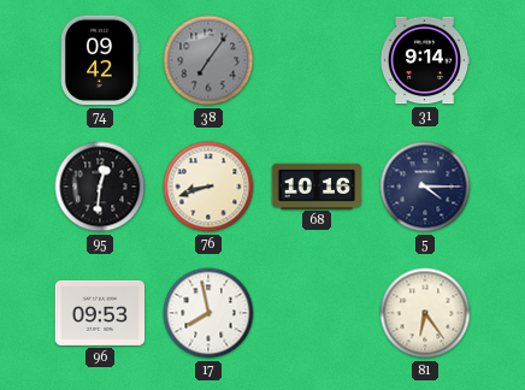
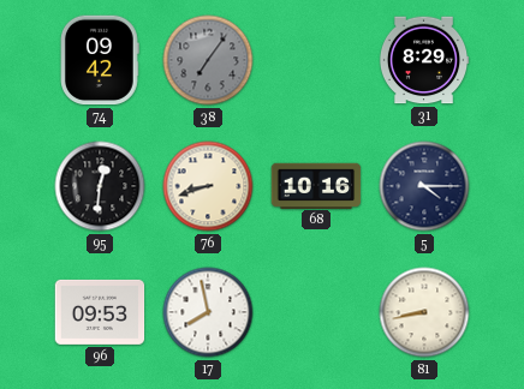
31: 9:14 -> 8:29 (424, 60)
81: 6:24 -> 8:43 (424, 312)
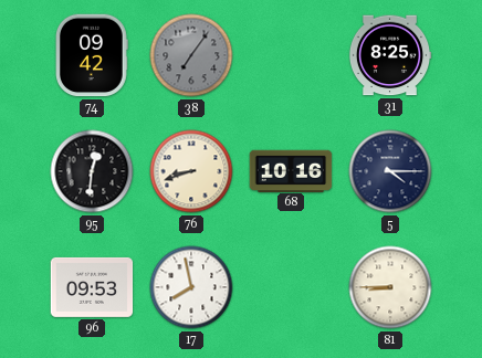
31: 8:29 -> 8:25 (390, 55)
81: 8:43 -> 8:45 (390, 287)
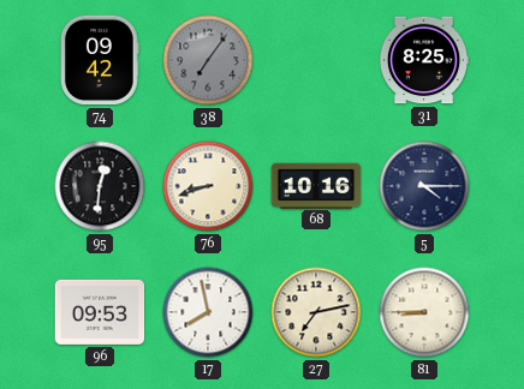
27: none -> 7:13 (316, 312)
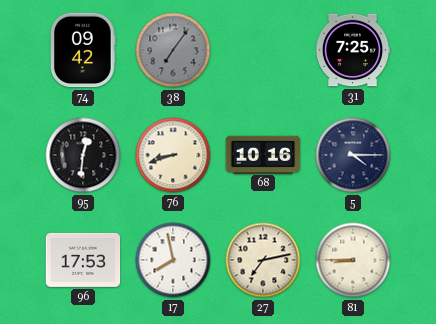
31: 8:25 -> 7:25 (353, 50)
96: 09:53 -> 17:53 (83, 260)
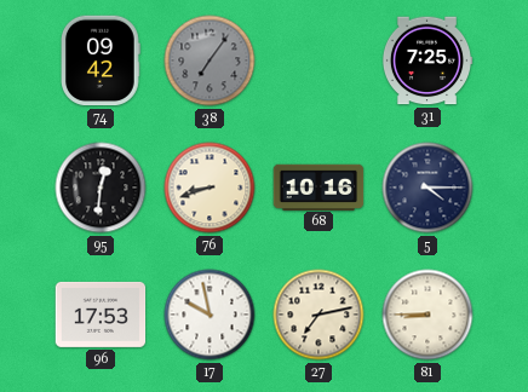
17: 7:58 -> 9:58 (210, 315)
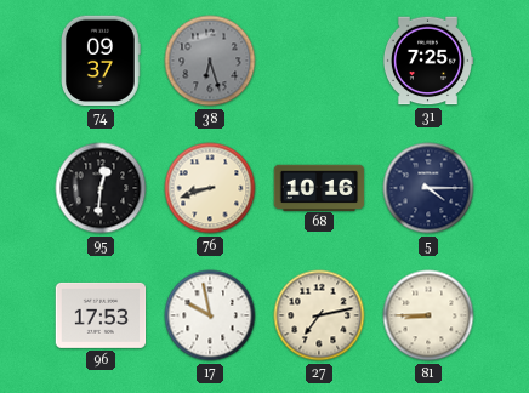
74: 09:42 -> 09:37 (102, 61)
38: 7:06 -> 6:27 (210, 61)
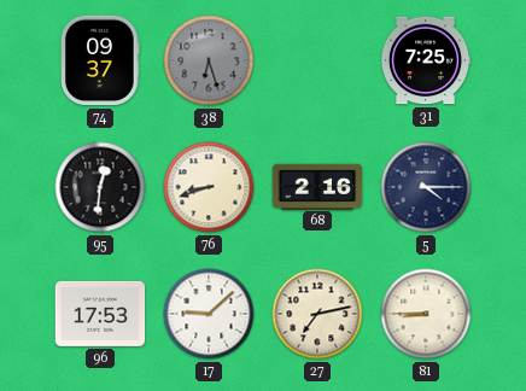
68: 10:16 -> 2:16 (317, 186)
17: 9:58 -> 9:08 (209, 314)
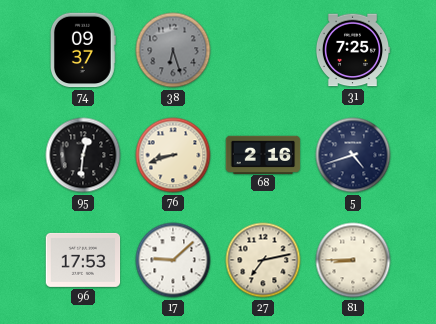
5: 4:15 -> 4:42 (353, 155)
